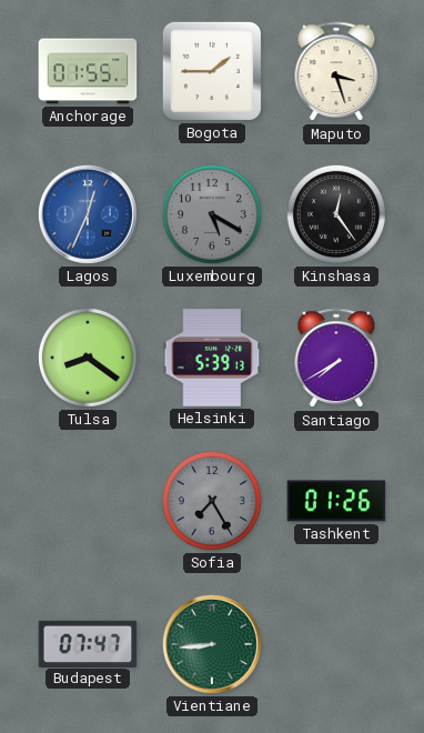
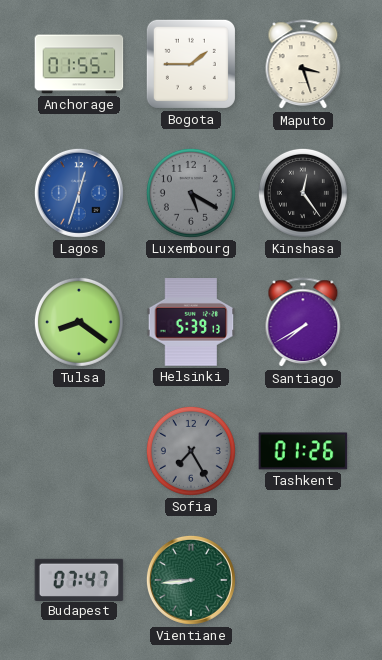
Lagos: 12:34 -> 12:33 (79, 193)
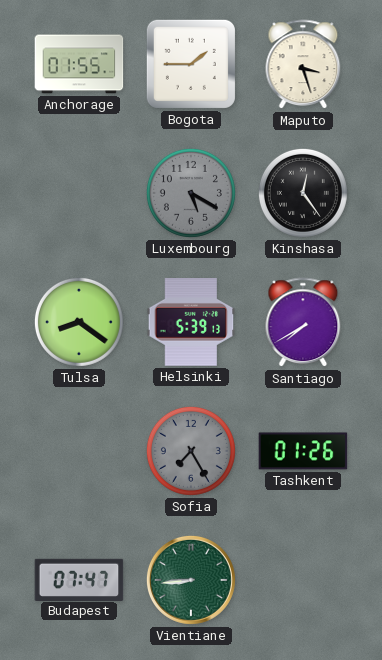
Lagos: 12:33 -> none (79, 193)
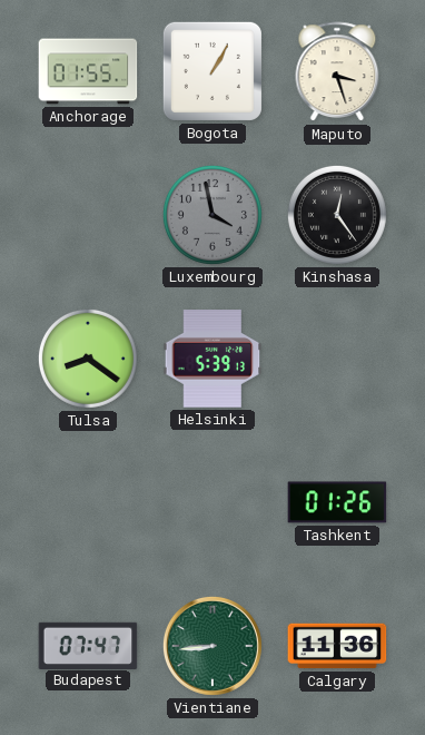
Bogota: 1:45 -> 1:05 (212, 71)
Luxembourg: 5:20 -> 3:58 (212, 215)
Santiago: 7:40 -> none (303, 323)
Sofia: 7:25 -> none (191, 451)
Calgary: none -> 11:36 (337, 646)
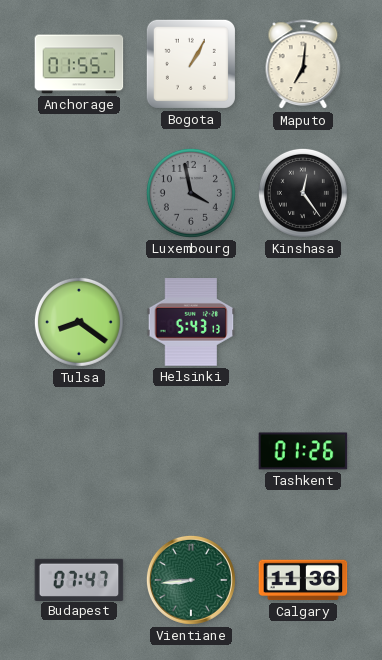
Maputo: 3:27 -> 7:01 (303, 65)
Helsinki: 5:39 -> 5:43 (191, 322)
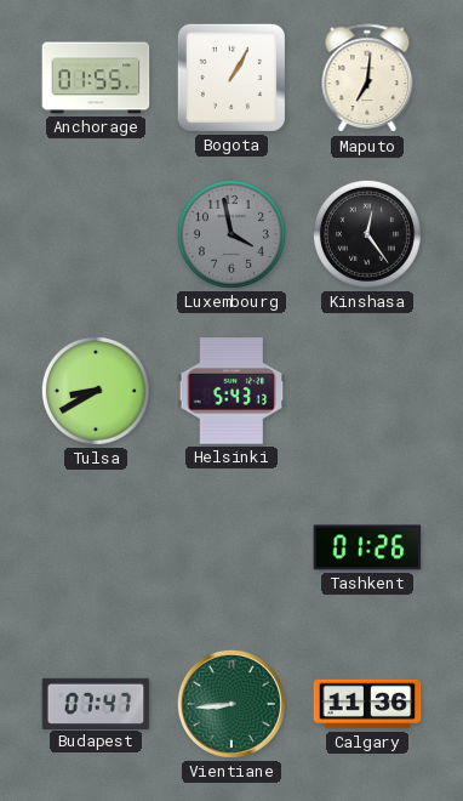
Tulsa: 8:21 -> 8:40 (96, 391)
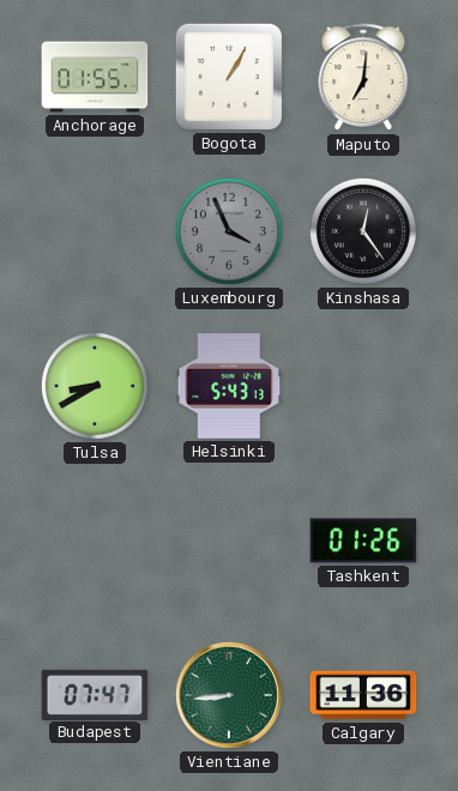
Luxembourg: 3:58 -> 3:56 (229, 231)
